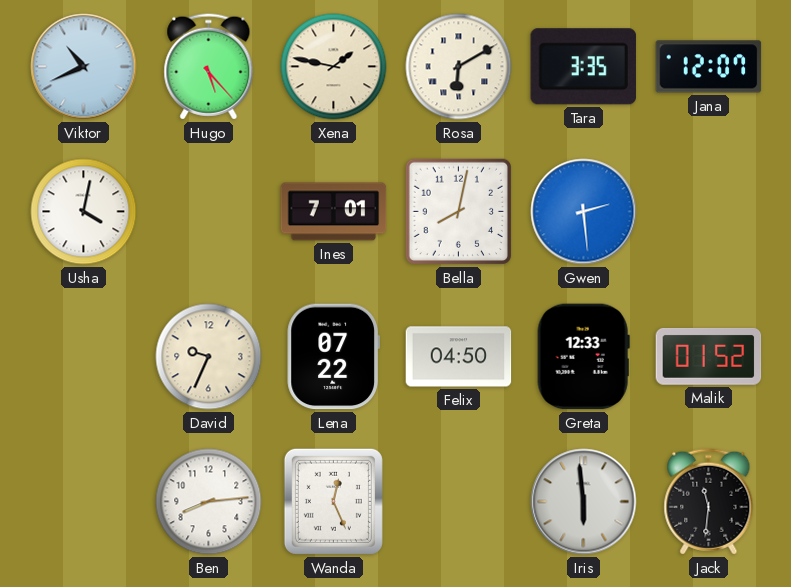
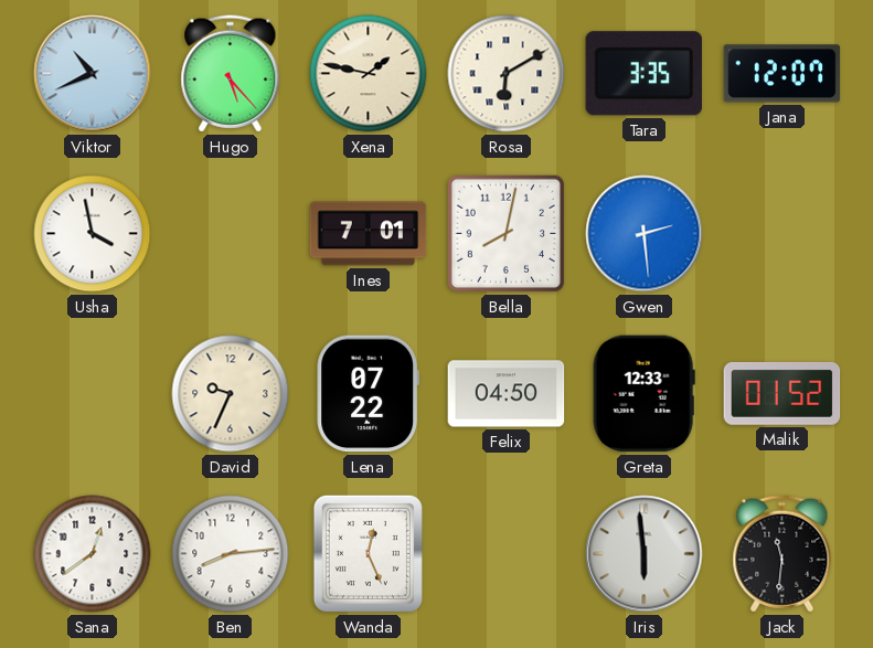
Usha: 4:02 -> 3:58 (93, 234)
Sana: none -> 12:39 (93, 554)
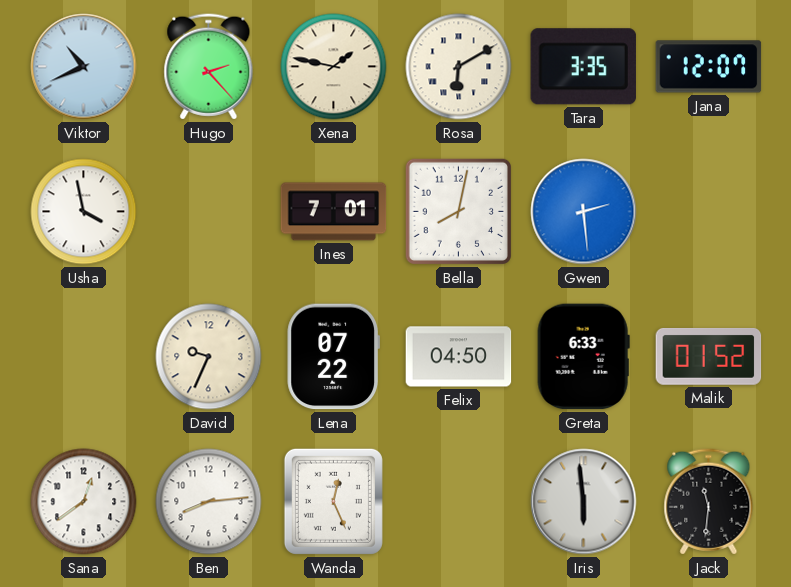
Hugo: 5:23 -> 2:23 (209, 67)
Greta: 12:33 -> 6:33 (583, 357)
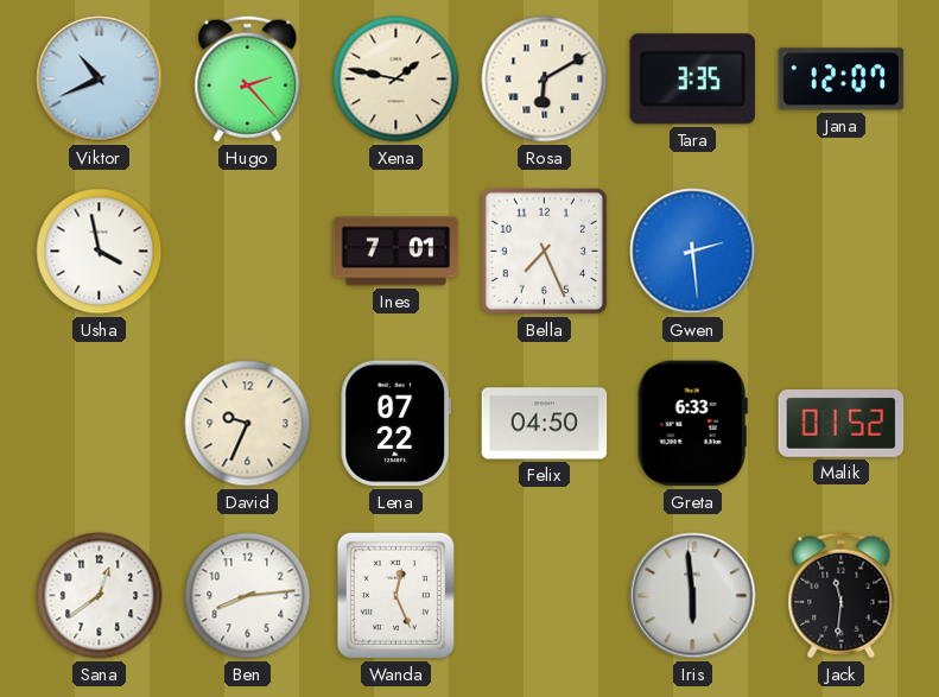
Bella: 8:02 -> 7:26 (544, 251)
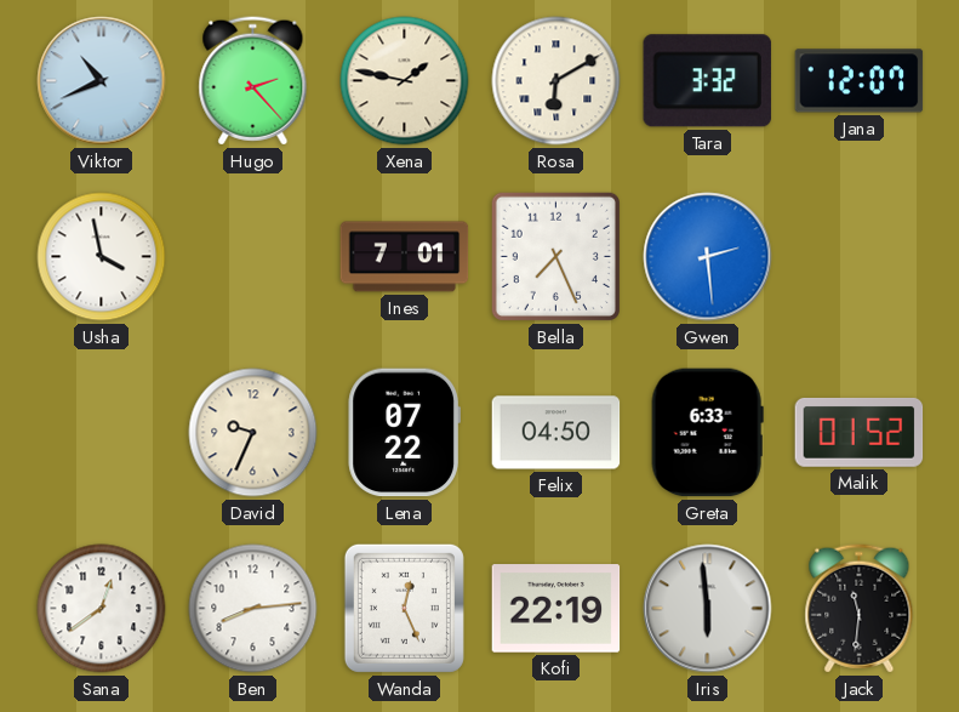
Tara: 3:35 -> 3:32 (707, 81)
Kofi: none -> 22:19 (556, 609)
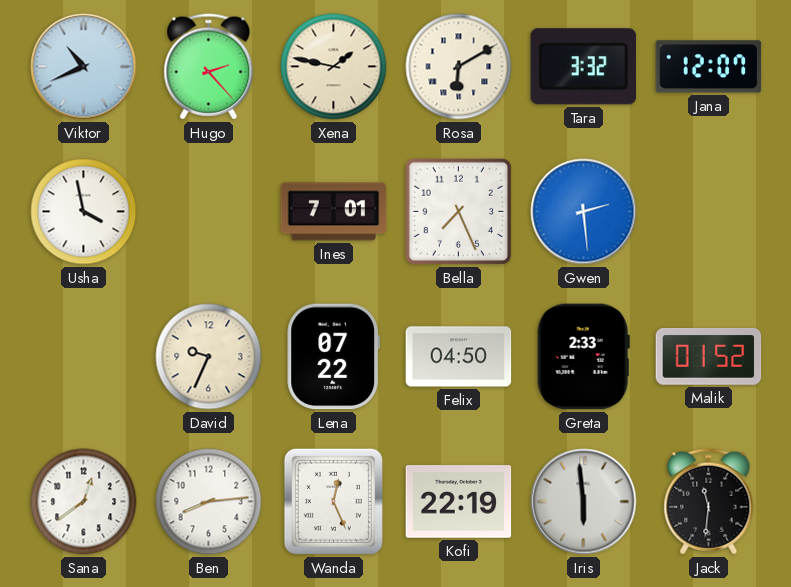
Greta: 6:33 -> 2:33 (583, 357)
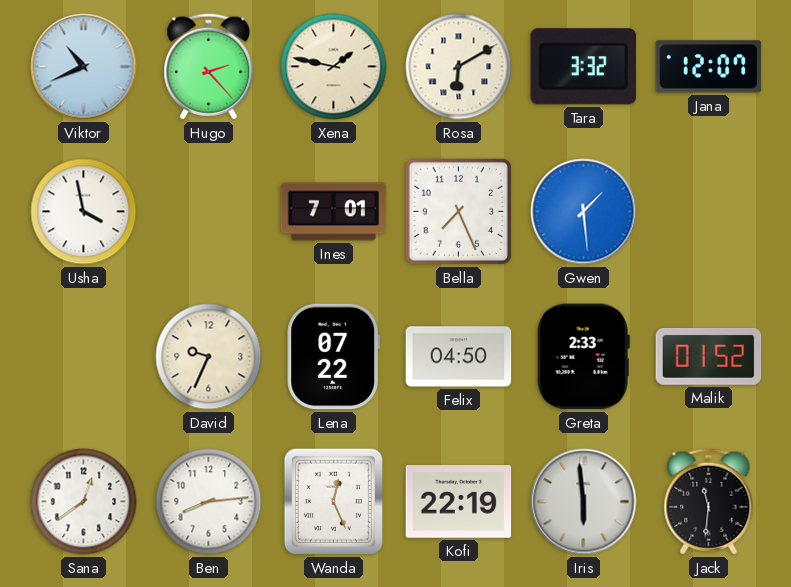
Gwen: 2:29 -> 1:29 (584, 212)
